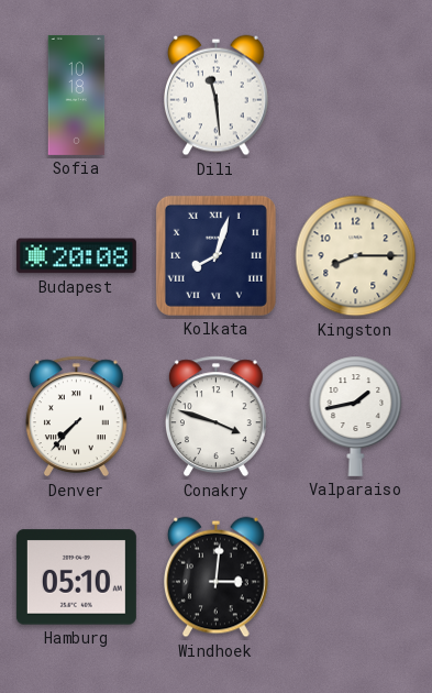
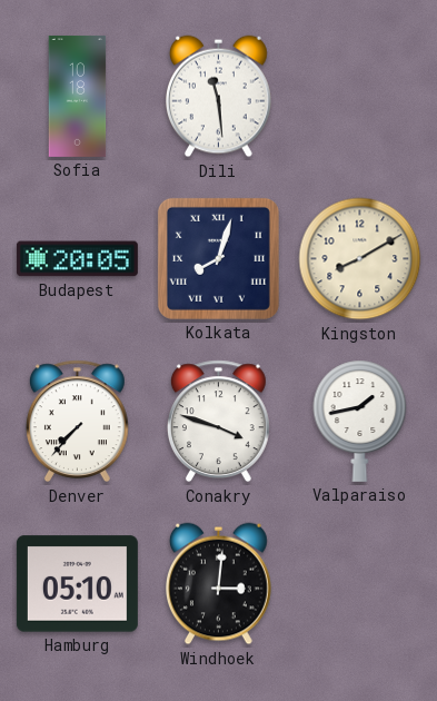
Budapest: 20:08 -> 20:05 (77, 259)
Kingston: 8:15 -> 8:10 (360, 259)
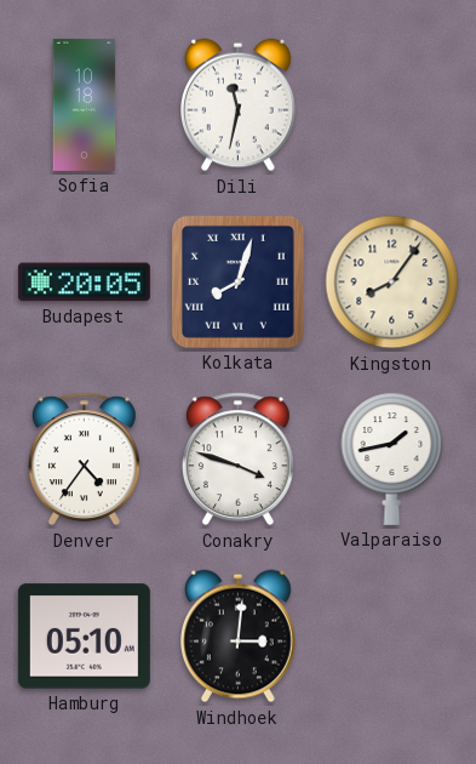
Dili: 11:29 -> 11:32 (239, 106)
Kingston: 8:10 -> 8:06 (392, 283)
Denver: 7:37 -> 4:36 (84, 460)
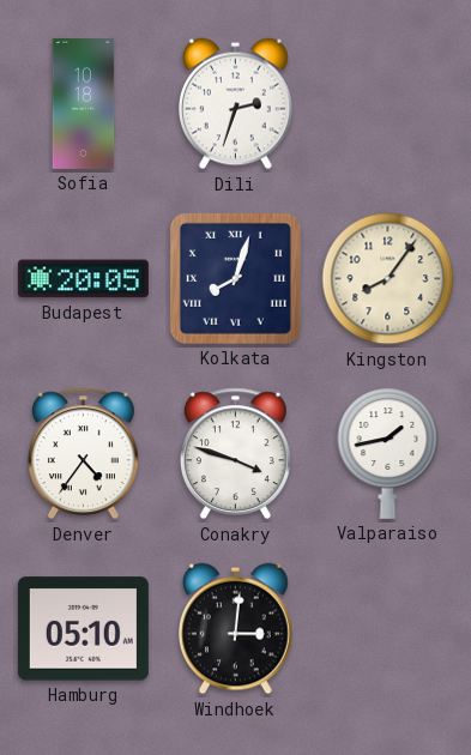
Dili: 11:32 -> 2:33 (236, 104)
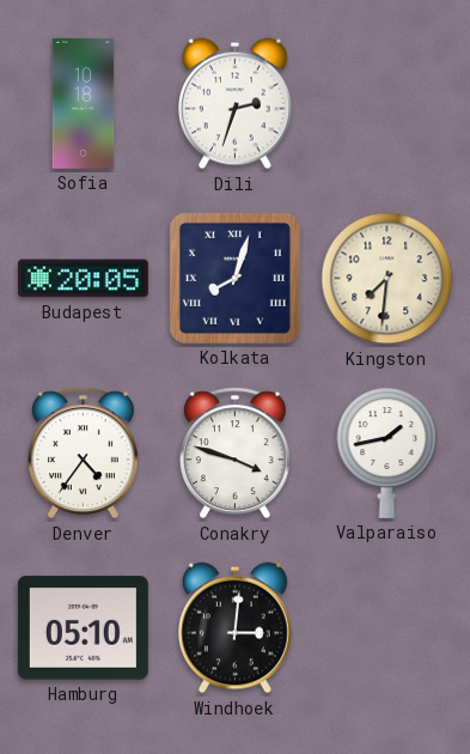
Kingston: 8:06 -> 7:31 (387, 279)
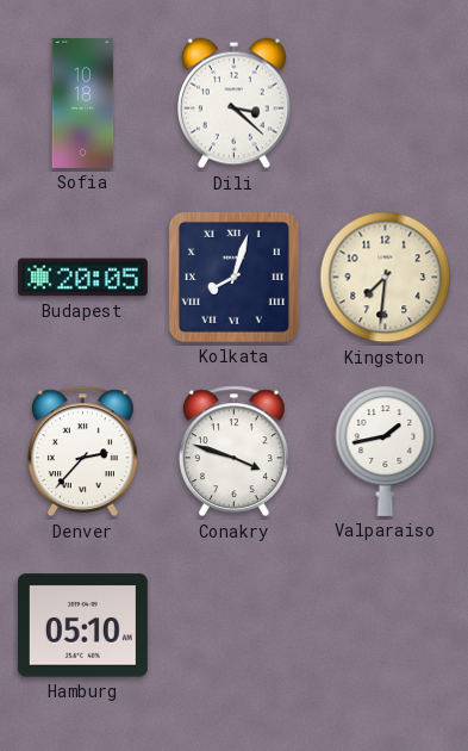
Dili: 2:33 -> 3:22 (235, 104)
Denver: 4:36 -> 2:37 (82, 452)
Windhoek: 3:01 -> none (236, 628)
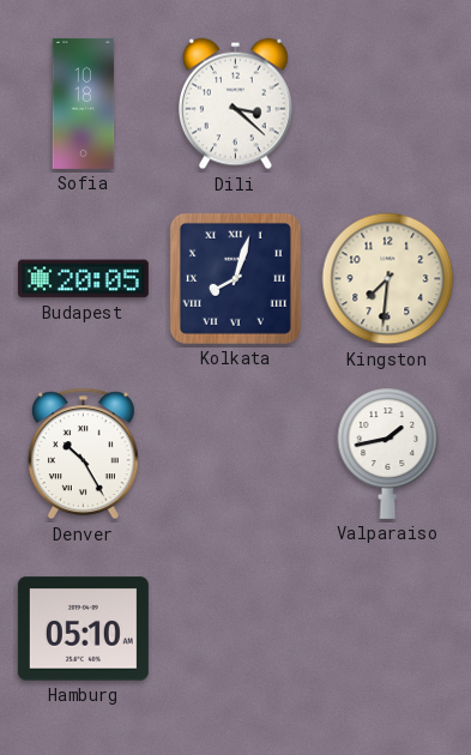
Denver: 2:37 -> 10:25 (83, 454)
Conakry: 3:48 -> none (233, 452)
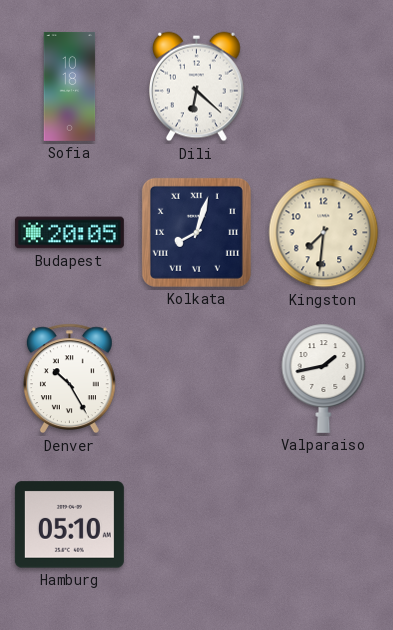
Dili: 3:22 -> 6:22 (197, 87)
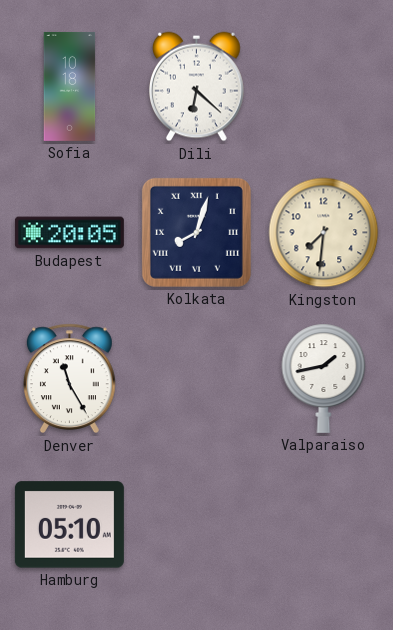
Denver: 10:25 -> 11:25 (69, 379)
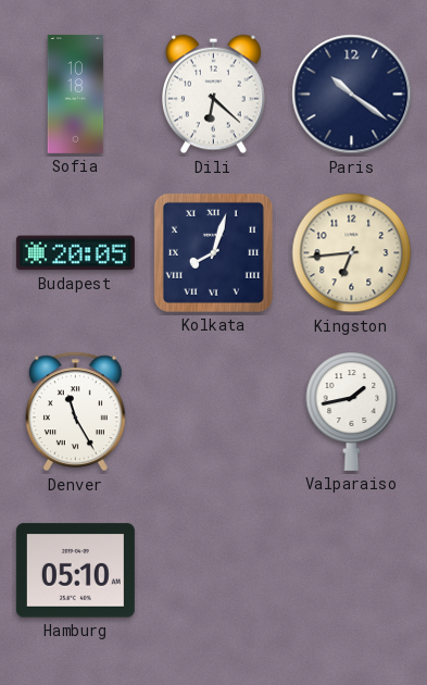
Paris: none -> 10:21 (352, 95)
Kingston: 7:31 -> 6:44 (352, 253)
